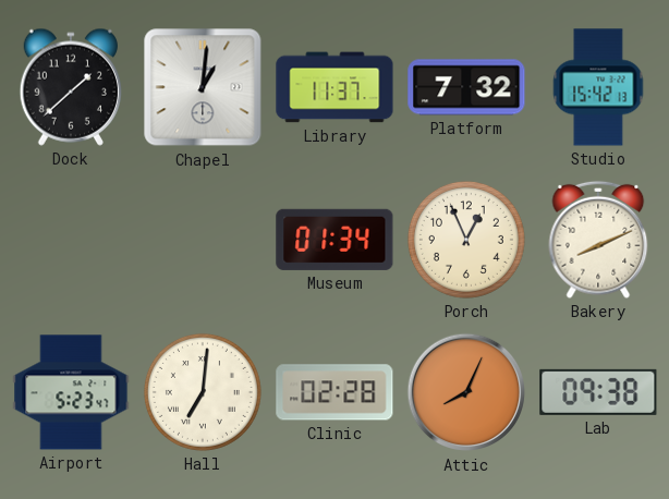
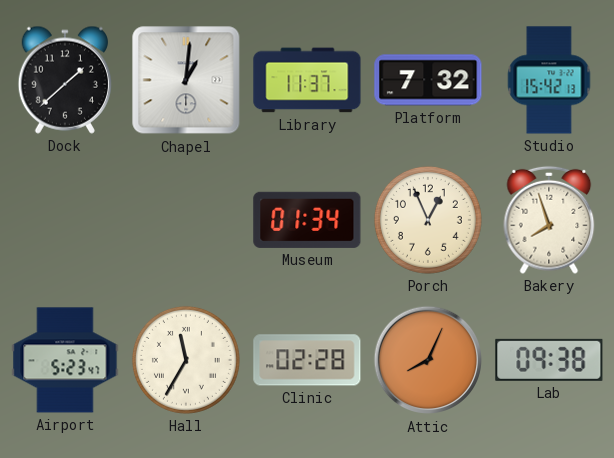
Bakery: 8:11 -> 7:57 (549, 220)
Hall: 7:01 -> 11:35 (186, 360)
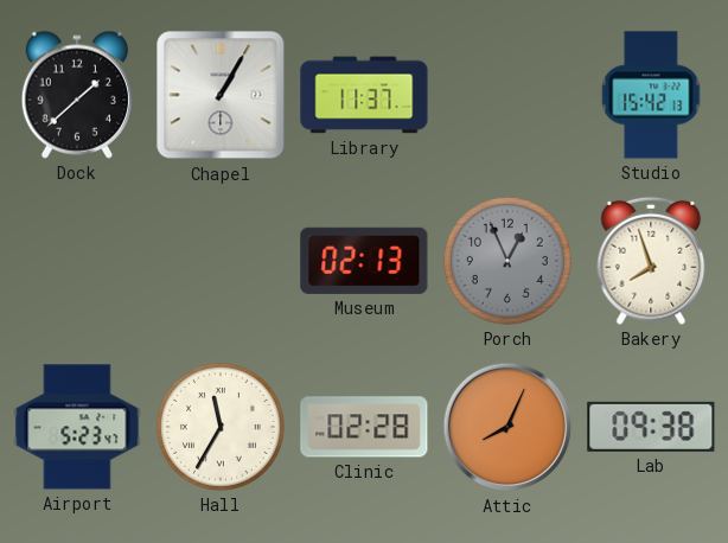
Chapel: 1:01 -> 1:05 (221, 95)
Platform: 7:32 -> none (428, 80)
Museum: 01:34 -> 02:13 (364, 261)
Porch dial: cream -> grey (507, 261)
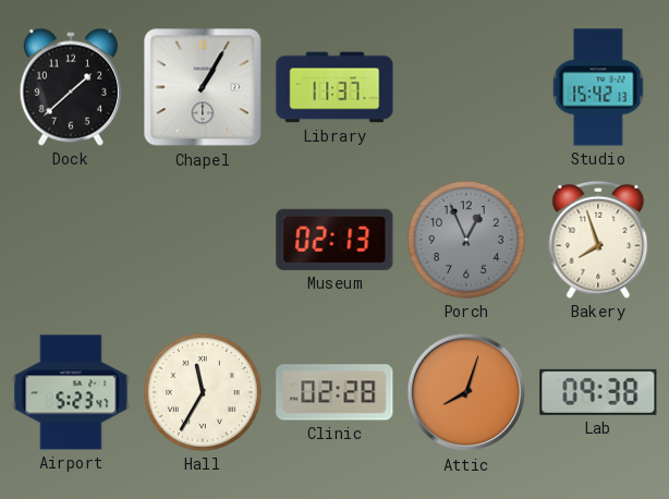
Attic: 8:04 -> 8:03 (466, 392)
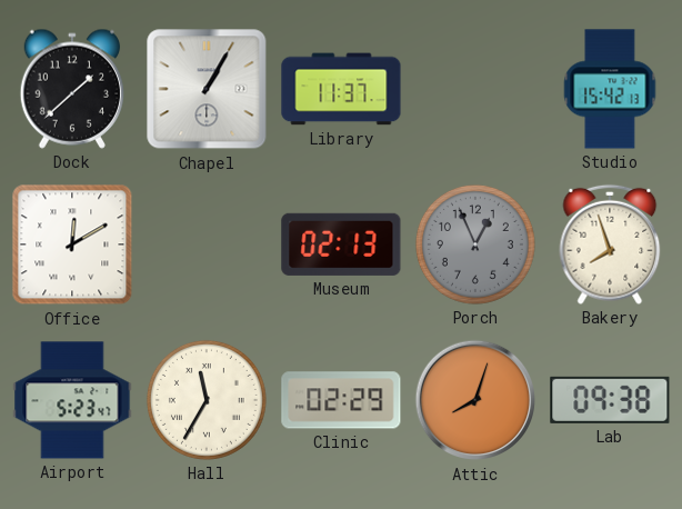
Office: none -> 12:10 (72, 244)
Clinic: 02:28 -> 02:29 (341, 400)
